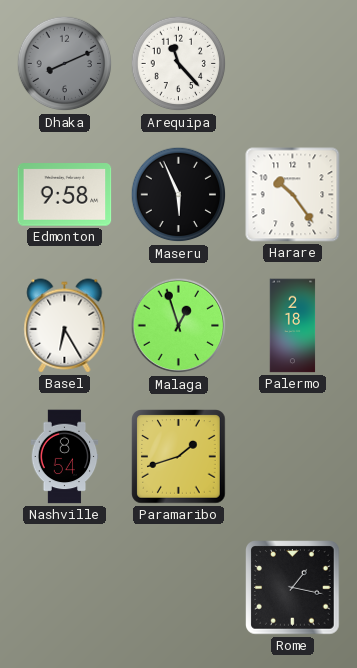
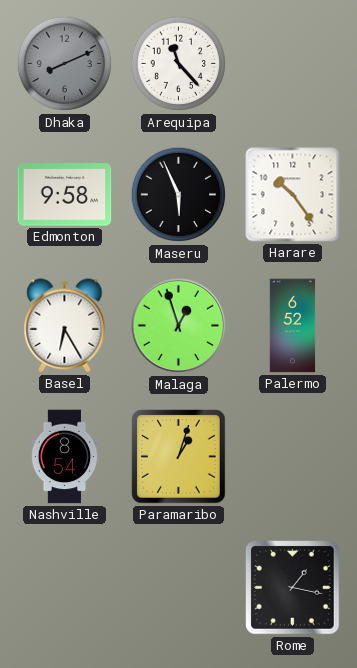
Palermo: 2:18 -> 6:52 (293, 326)
Paramaribo: 1:42 -> 1:03 (179, 457)
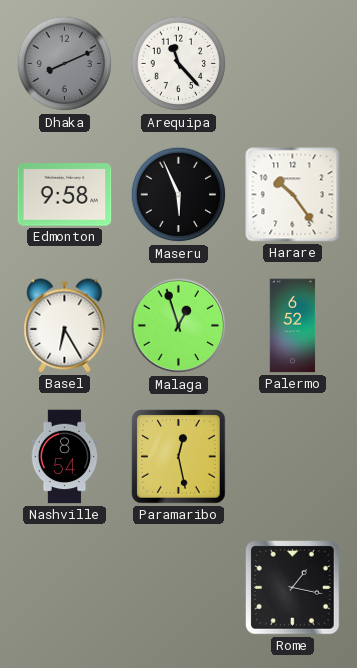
Paramaribo: 1:03 -> 12:28 (179, 457)
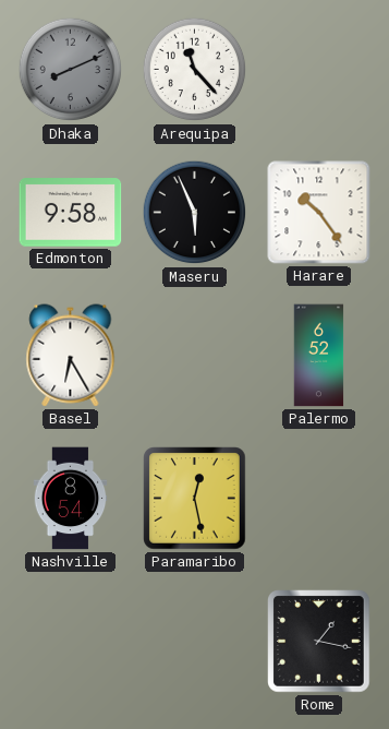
Malaga: 12:57 -> none (179, 326)
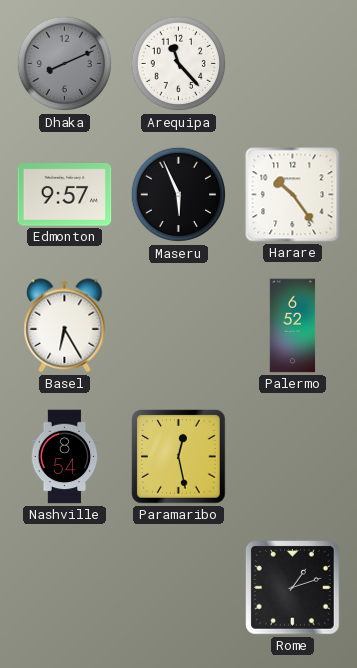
Edmonton: 9:58 -> 9:57 (65, 195)
Rome: 1:17 -> 1:12 (293, 588)
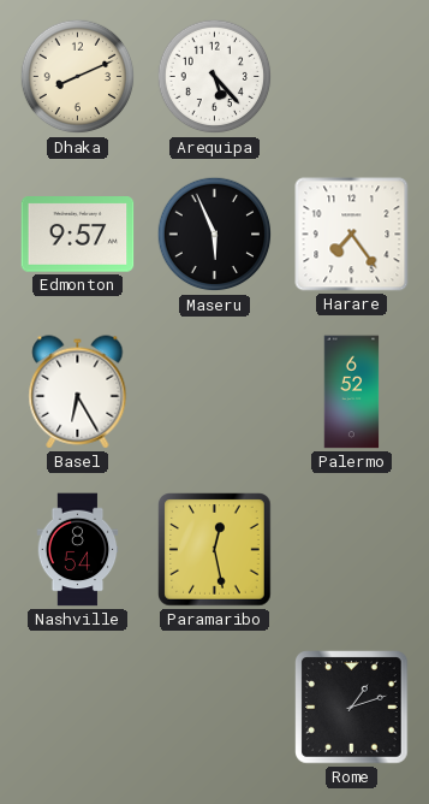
Dhaka dial: grey -> cream (78, 77)
Arequipa: 11:23 -> 5:23 (215, 77)
Harare: 10:24 -> 7:24 (352, 235)
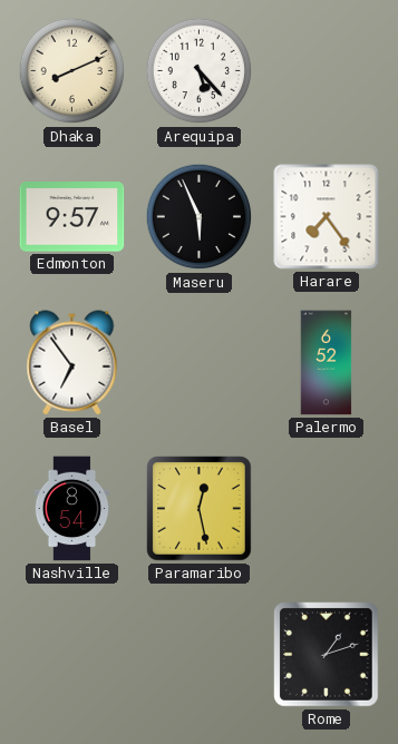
Basel: 6:25 -> 6:54 (72, 363)
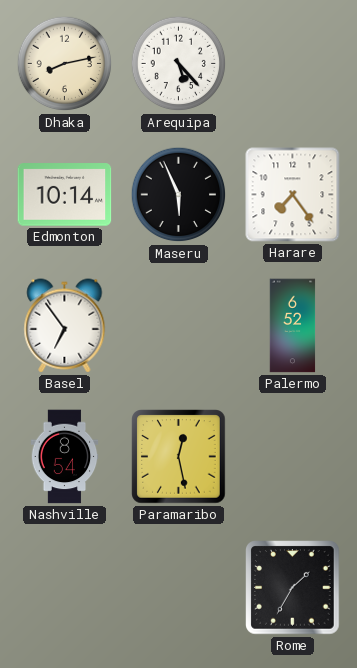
Dhaka: 8:11 -> 8:13 (65, 64)
Edmonton: 9:57 -> 10:14 (65, 195)
Rome: 1:12 -> 1:35 (293, 588)
